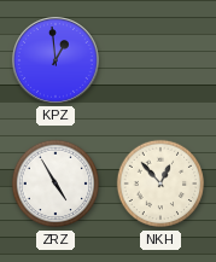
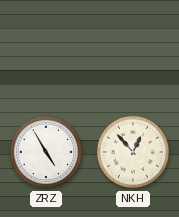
KPZ: 12:59 -> none (57, 62)
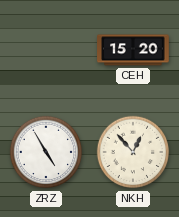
CEH: none -> 15:20 (133, 50)
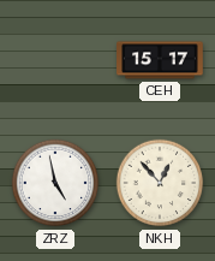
CEH: 15:20 -> 15:17 (160, 60)
ZRZ: 4:55 -> 4:58 (55, 183)
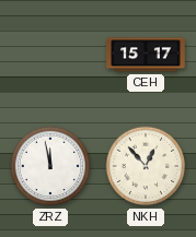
ZRZ: 4:58 -> 11:58 (50, 166)
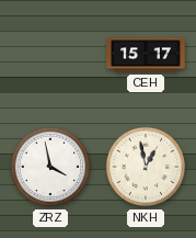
ZRZ: 11:58 -> 3:58 (50, 167)
NKH: 12:53 -> 12:58 (146, 167)
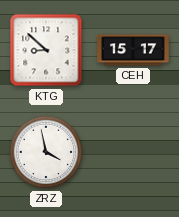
KTG: none -> 8:52 (46, 50)
NKH: 12:58 -> none (146, 167)
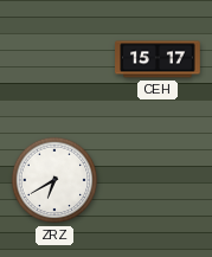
KTG: 8:52 -> none (46, 50)
ZRZ: 3:58 -> 6:40 (54, 180)
